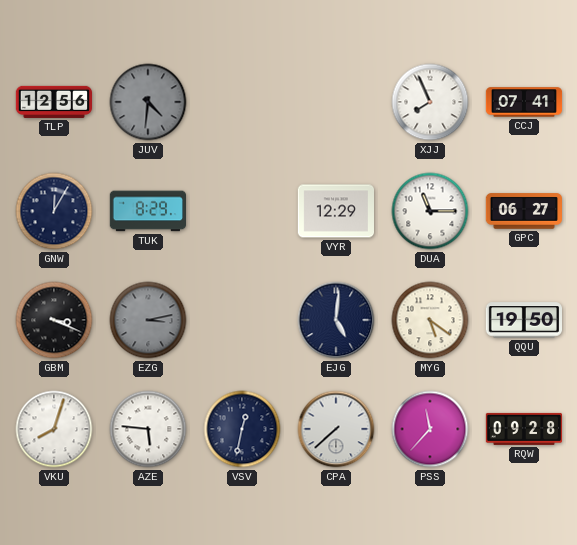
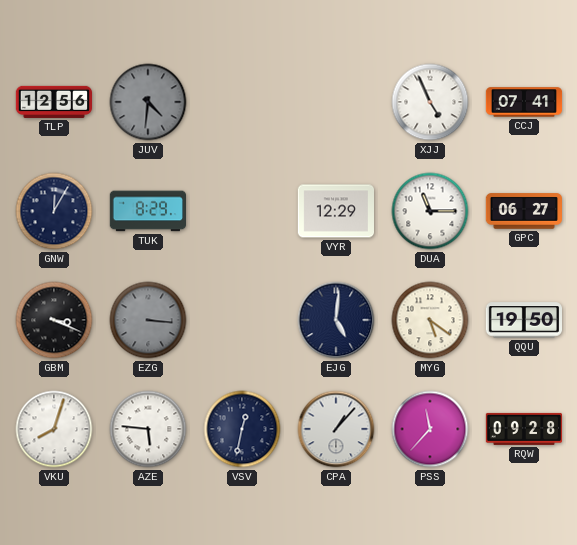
XJJ: 7:56 -> 4:56 (430, 102)
EZG: 3:13 -> 3:16 (148, 320)
CPA: 7:38 -> 1:07 (336, 429)
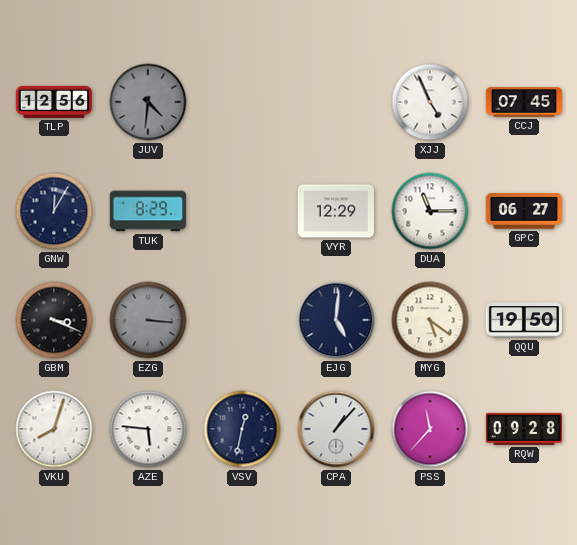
CCJ: 07:41 -> 07:45 (524, 102)
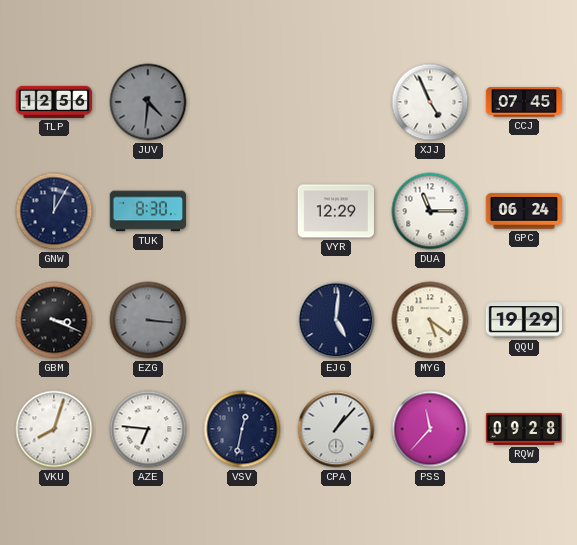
TUK: 8:29 -> 8:30 (147, 211)
GPC: 06:27 -> 06:24 (523, 211)
QQU: 19:50 -> 19:29 (523, 320)
AZE: 5:46 -> 6:46 (148, 429)
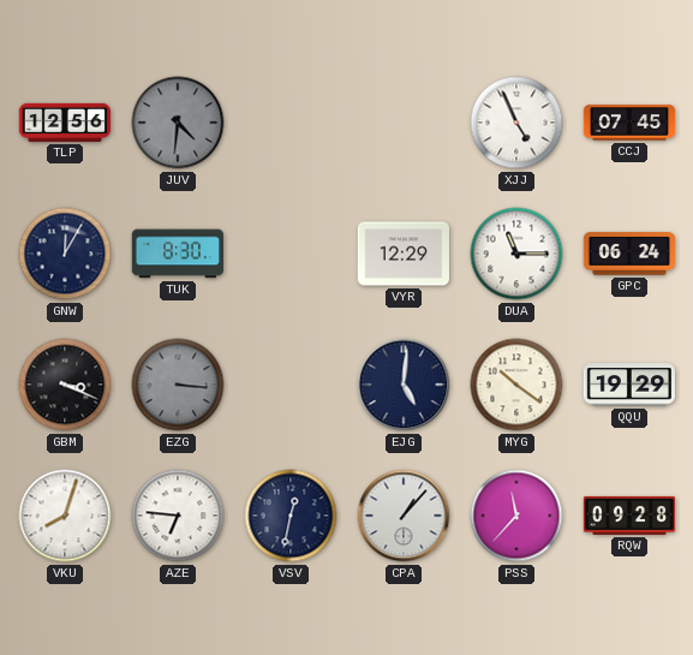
MYG: 5:21 -> 10:21 (516, 385)
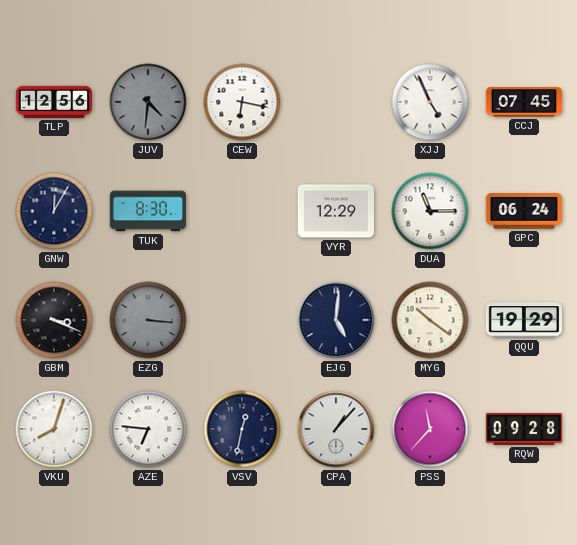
CEW: none -> 6:17 (242, 102)
